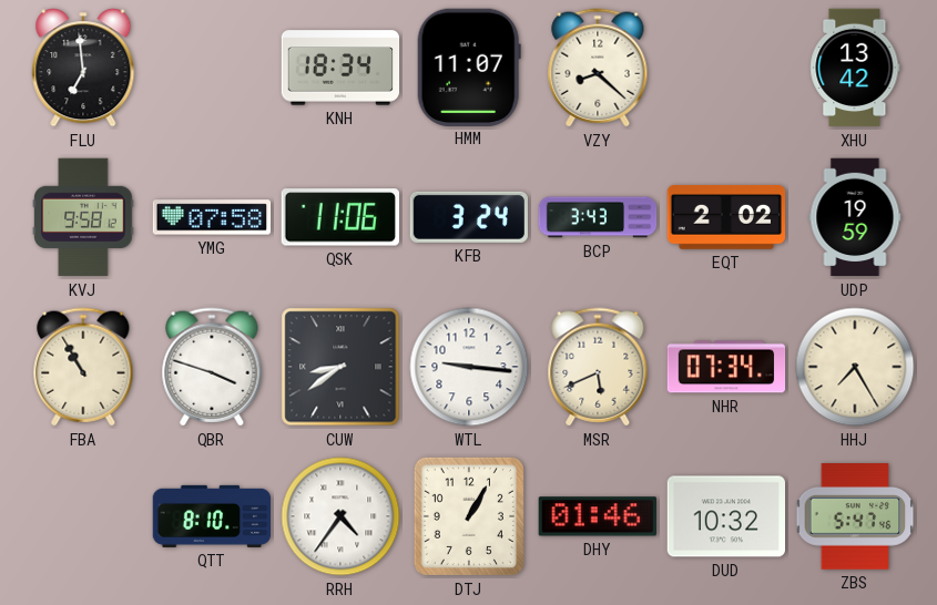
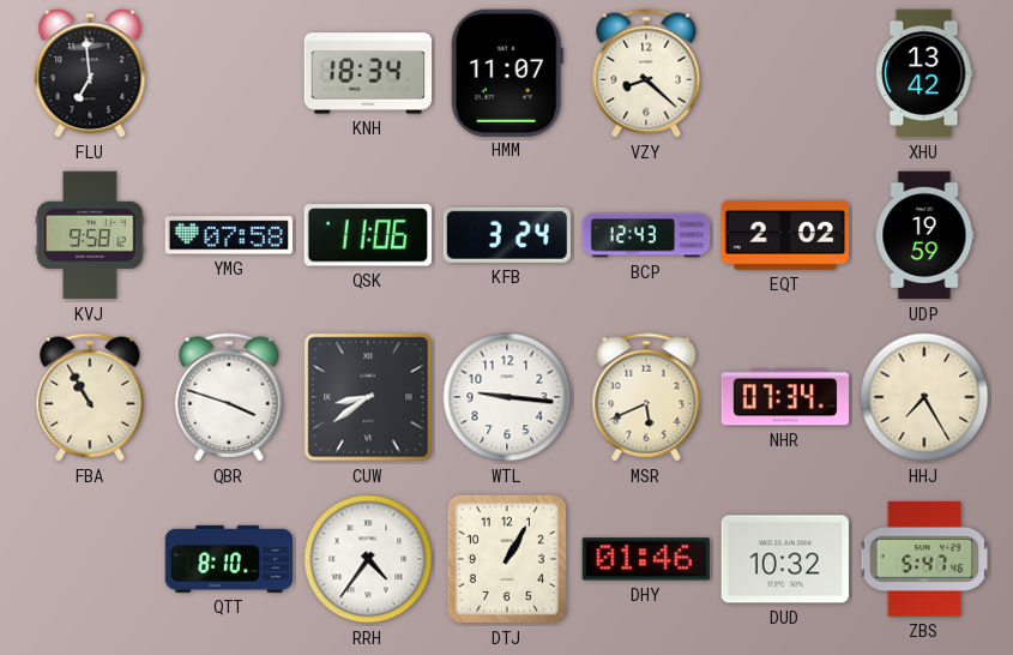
BCP: 3:43 -> 12:43 (646, 235)
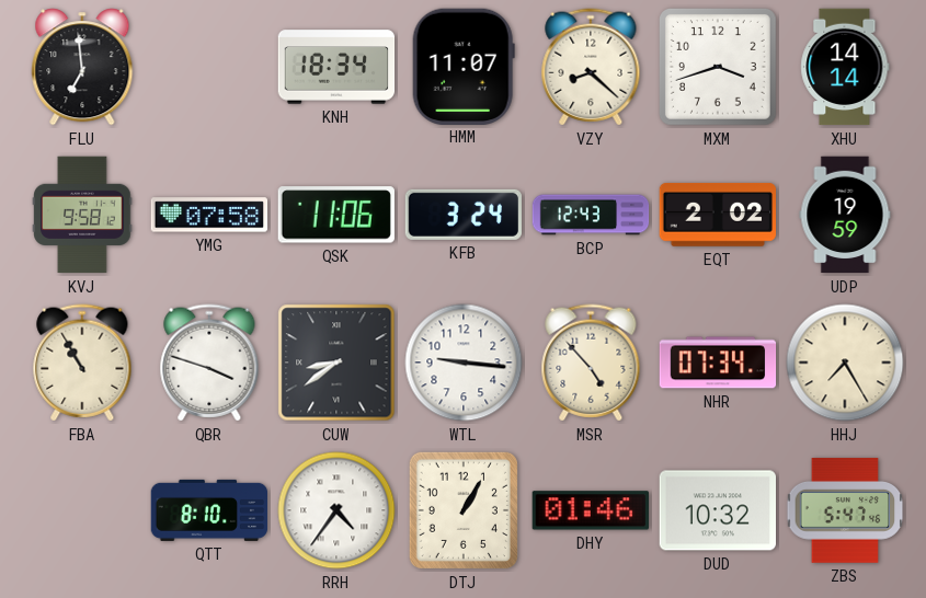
MXM: none -> 3:42 (718, 67)
XHU: 13:42 -> 14:14 (845, 67)
MSR: 5:41 -> 4:53 (591, 363)
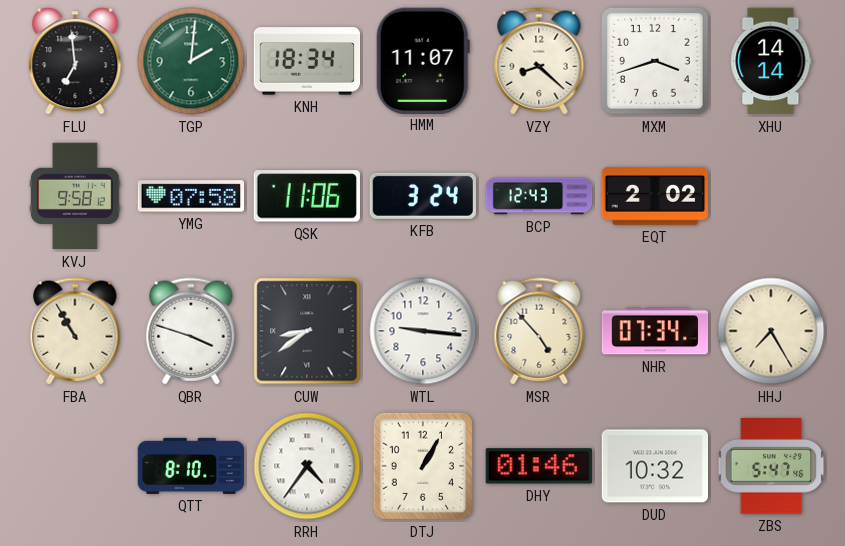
TGP: none -> 2:01 (191, 61)
UDP: 19:59 -> none (845, 215)
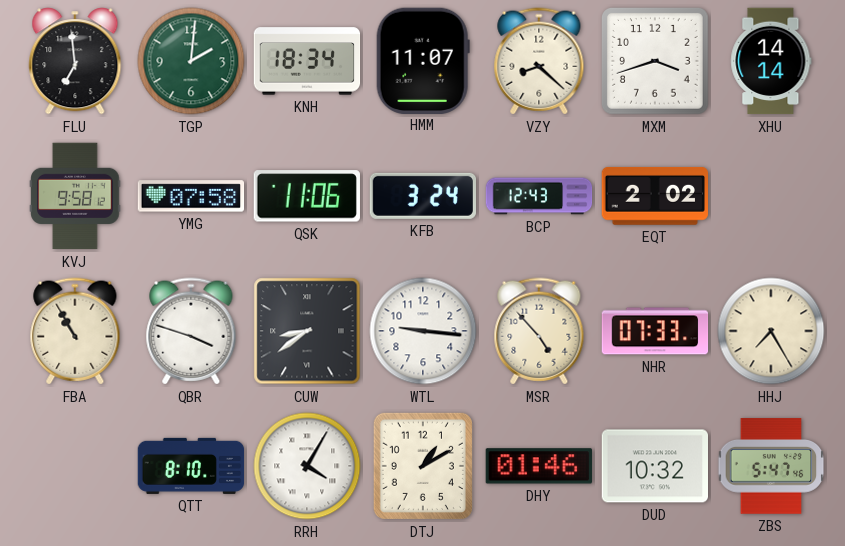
NHR: 07:34 -> 07:33 (655, 331)
RRH: 4:36 -> 4:05 (307, 466)
DTJ: 1:05 -> 1:10 (423, 466)
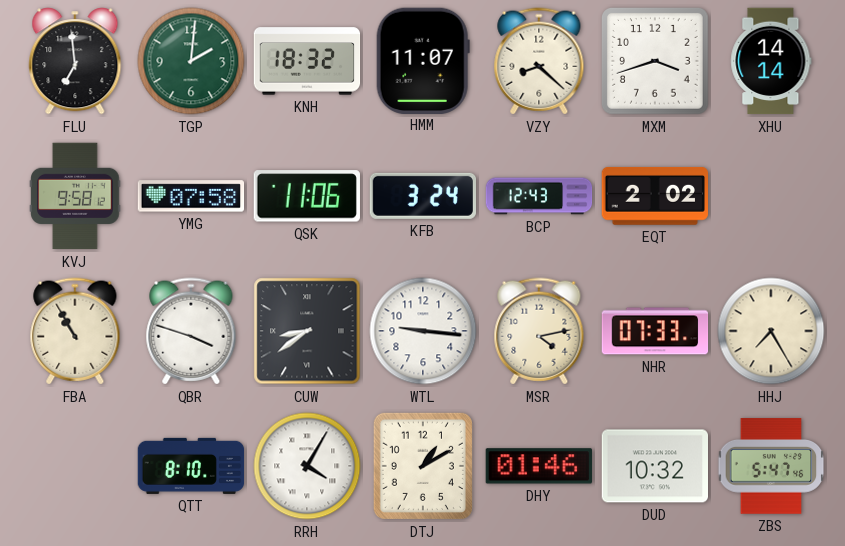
KNH: 18:34 -> 18:32 (307, 61)
MSR: 4:53 -> 4:13 (539, 331)
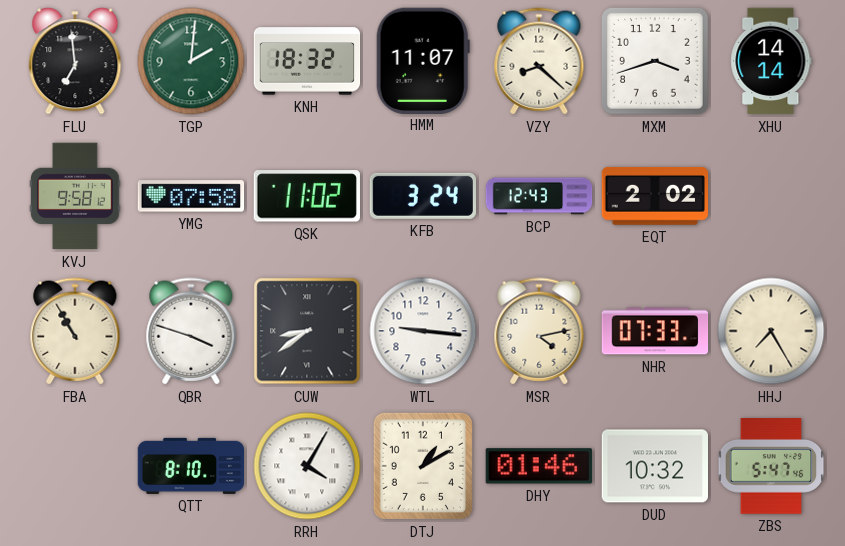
QSK: 11:06 -> 11:02 (307, 196)
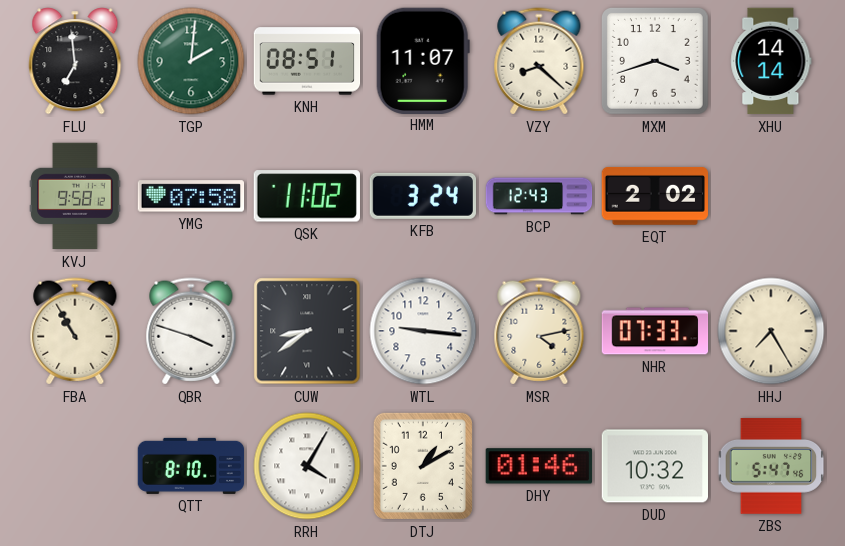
KNH: 18:32 -> 08:51 (307, 61)
